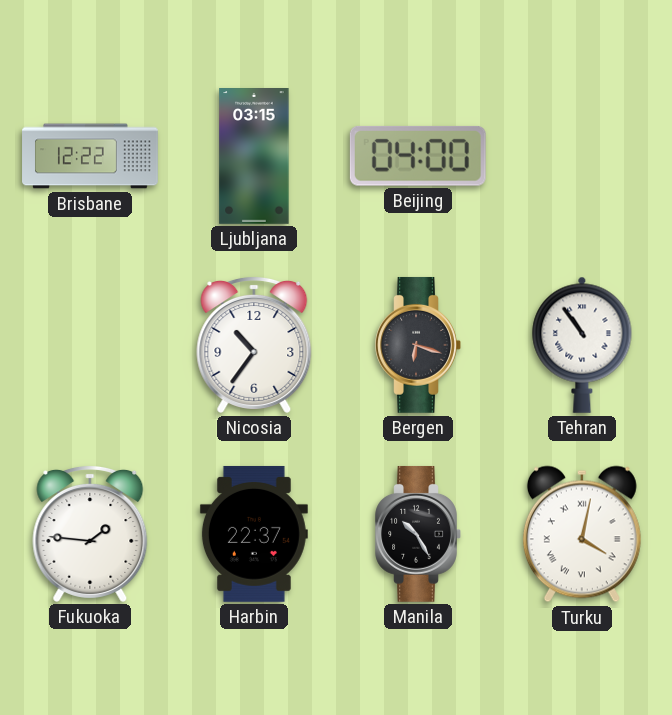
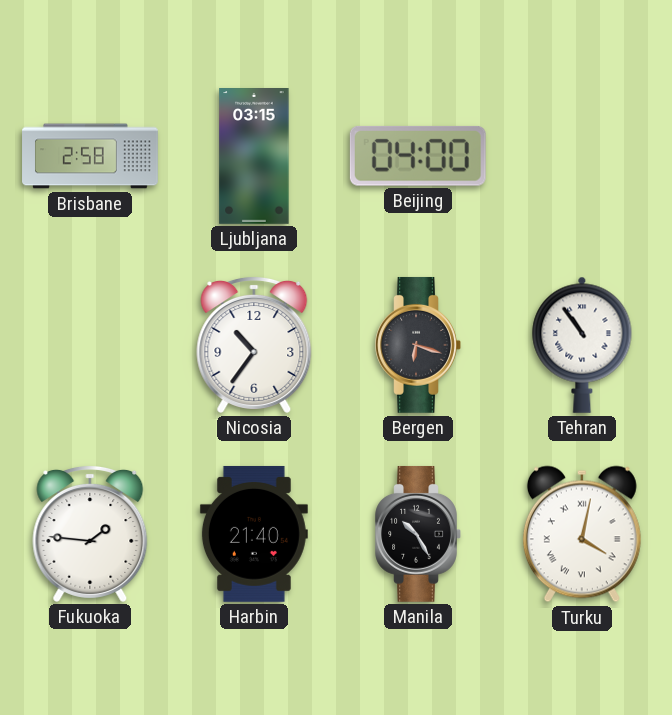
Brisbane: 12:22 -> 2:58 (90, 156)
Harbin: 22:37 -> 21:40 (254, 534)
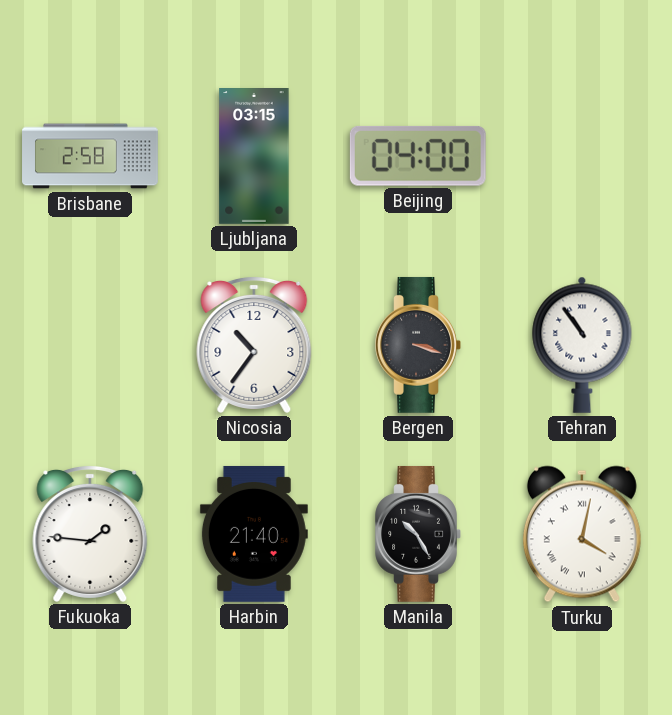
Bergen: 6:18 -> 3:18 (418, 345)
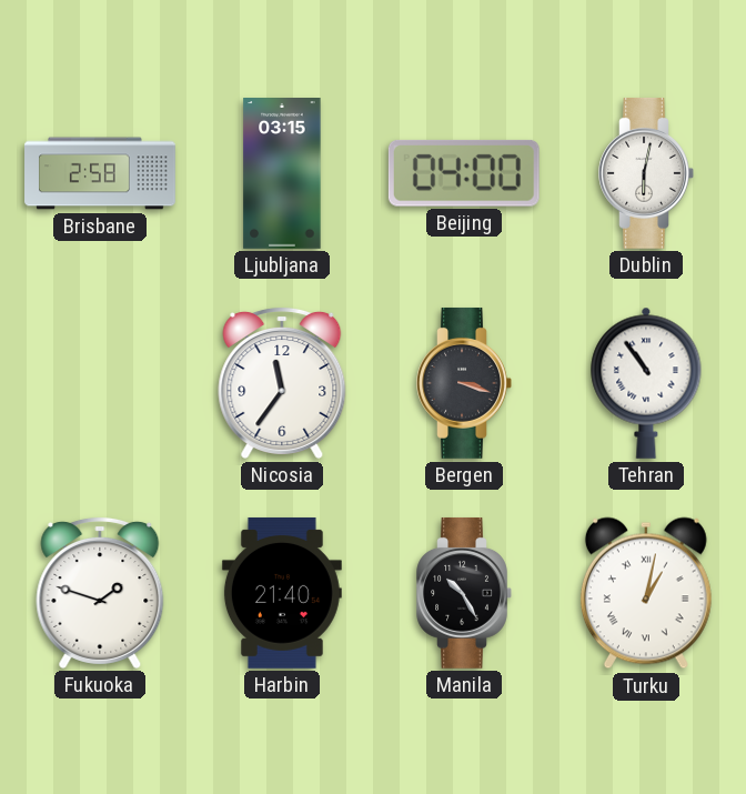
Dublin: none -> 6:02 (646, 173)
Nicosia: 10:36 -> 11:36 (282, 382)
Fukuoka: 1:46 -> 1:48 (100, 592)
Turku: 4:02 -> 1:02 (646, 593)
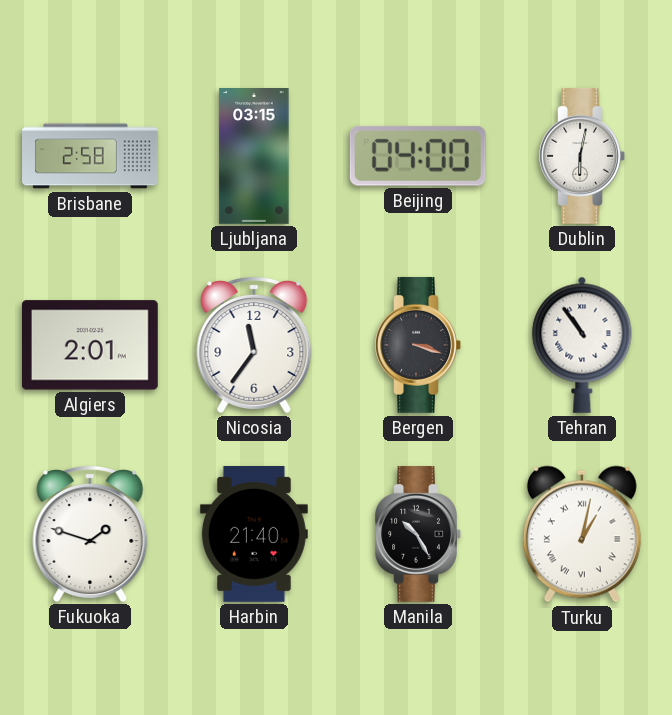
Algiers: none -> 2:01 (90, 345)
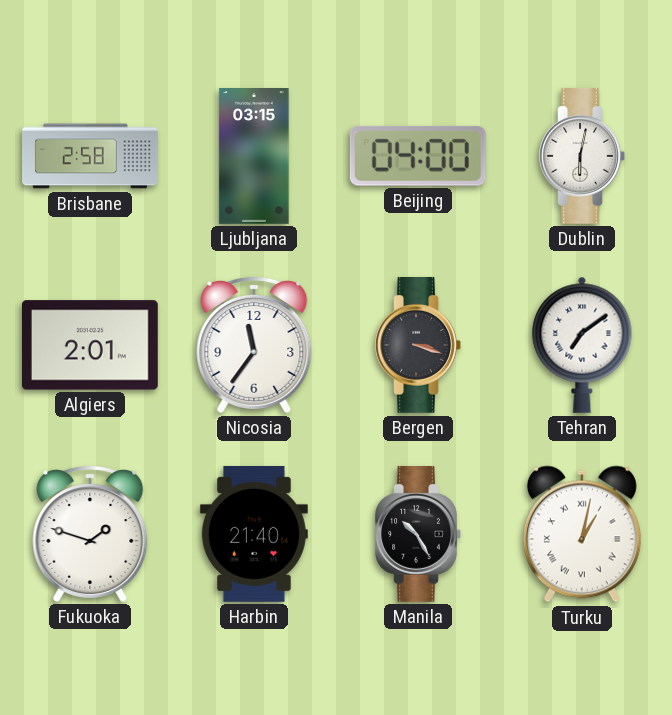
Tehran: 10:54 -> 7:09 (582, 345)
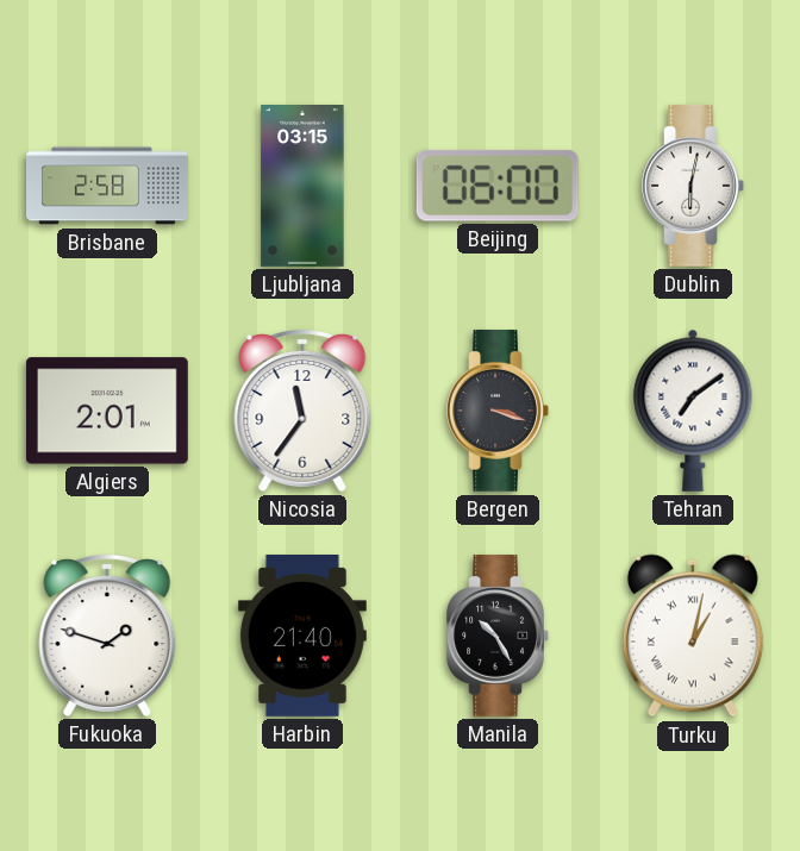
Beijing: 04:00 -> 06:00 (498, 186)
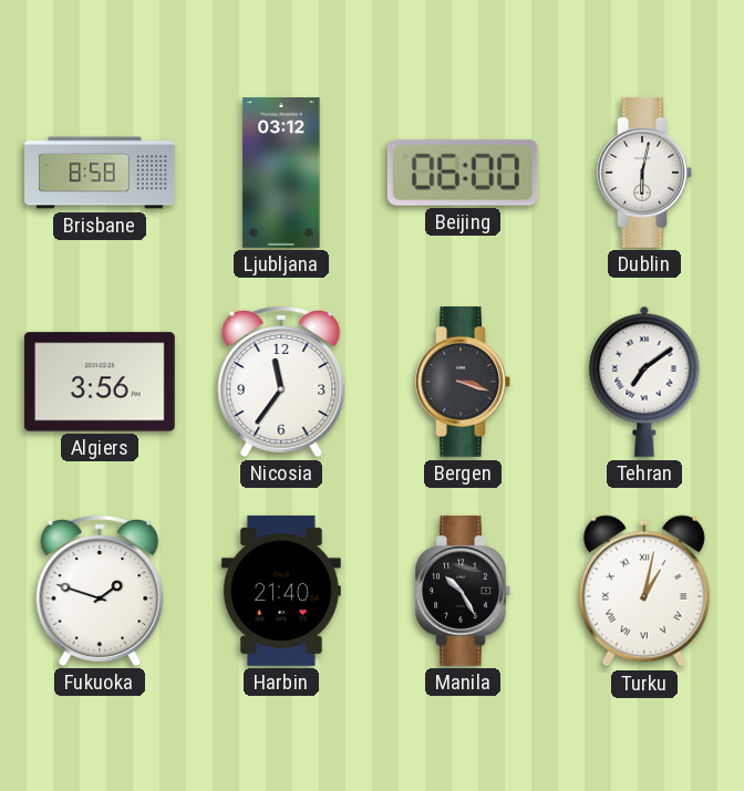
Brisbane: 2:58 -> 8:58 (100, 173)
Ljubljana: 03:15 -> 03:12 (281, 174)
Algiers: 2:01 -> 3:56 (100, 382)
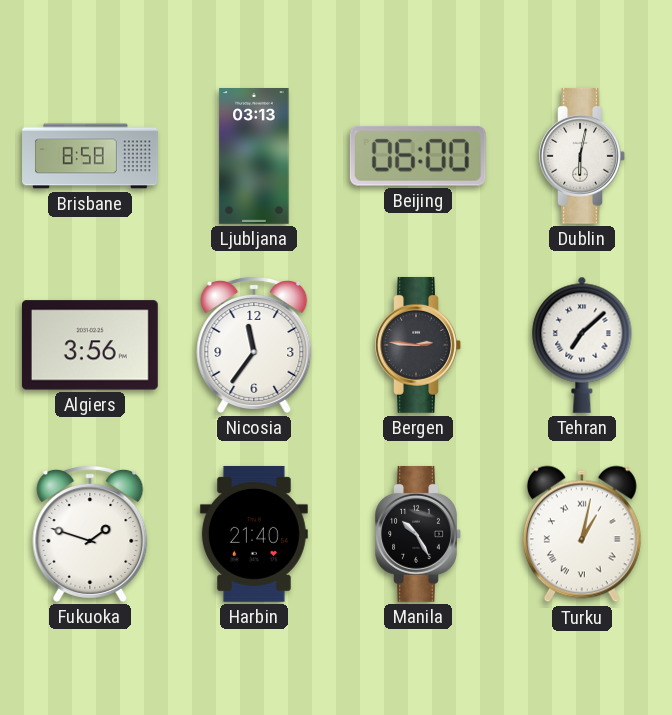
Ljubljana: 03:12 -> 03:13 (254, 157)
Bergen: 3:18 -> 2:46 (418, 345)
Tehran: 7:09 -> 7:08 (582, 345)
